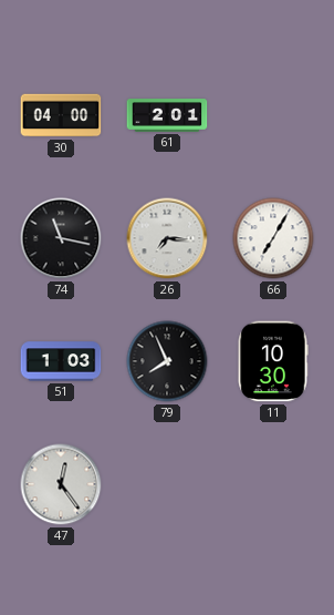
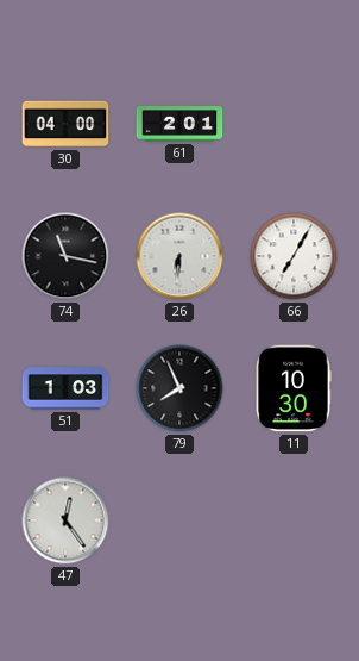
26: 7:16 -> 6:31 (179, 256)
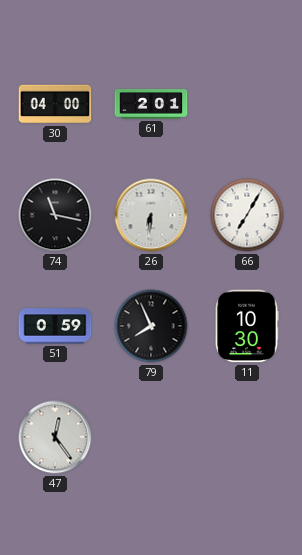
51: 1:03 -> 0:59 (55, 326)
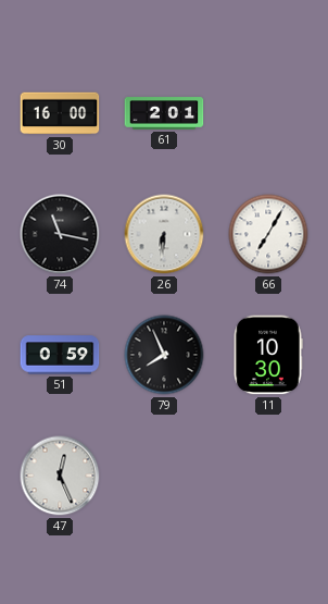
30: 04:00 -> 16:00 (60, 113)
47: 12:24 -> 12:26 (60, 476)
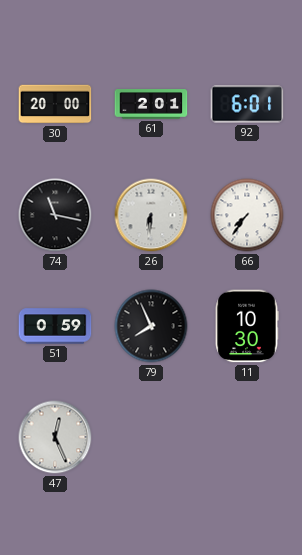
30: 16:00 -> 20:00 (55, 104)
92: none -> 6:01 (247, 104)
66: 7:05 -> 7:36 (247, 215)
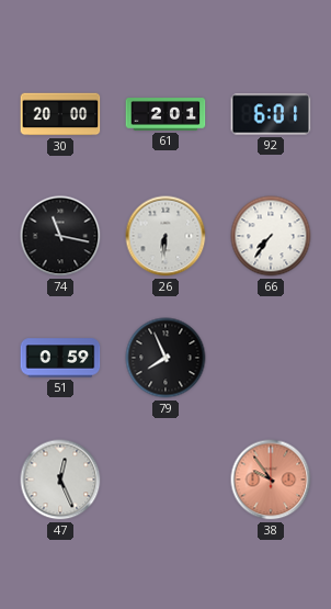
11: 10:30 -> none (247, 326)
38: none -> 9:54 (271, 480)
